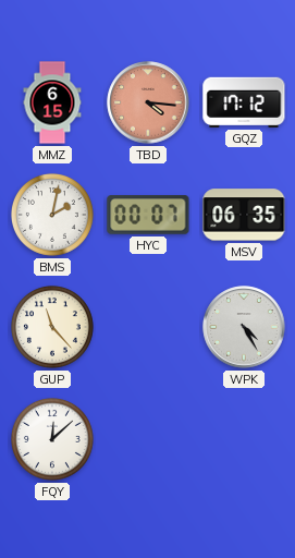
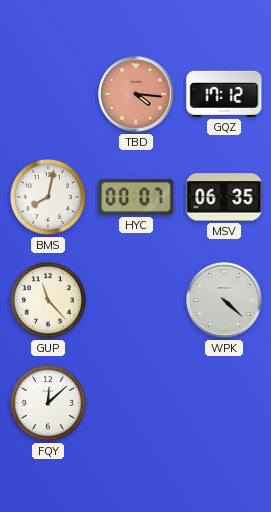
MMZ: 6:15 -> none (52, 102)
BMS: 2:02 -> 8:02 (48, 197)
WPK: 4:25 -> 4:22 (224, 300)
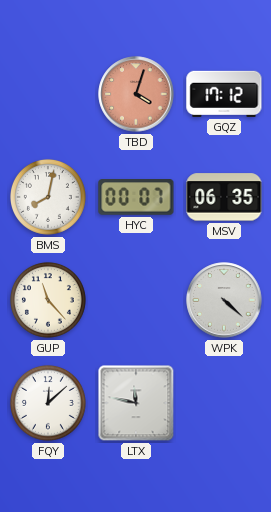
TBD: 4:16 -> 4:03 (136, 94)
LTX: none -> 11:47 (136, 403)
